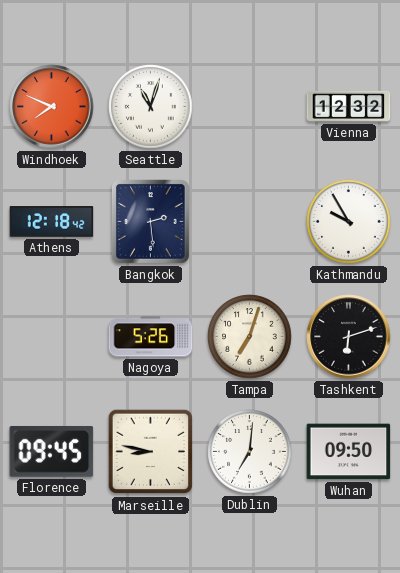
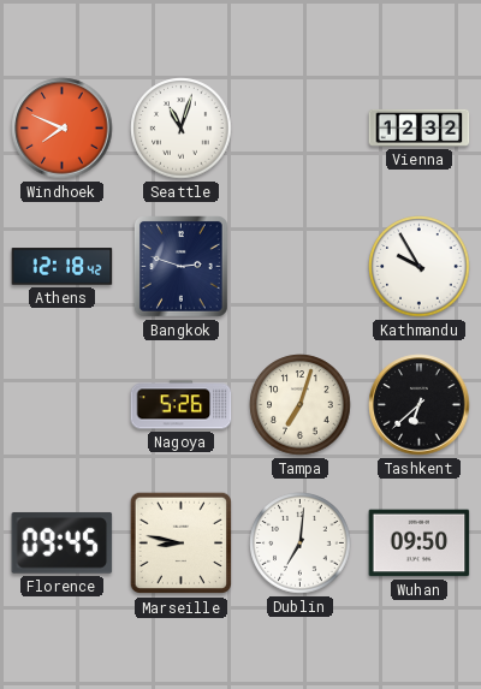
Bangkok: 2:29 -> 2:48 (182, 267)
Tashkent: 6:12 -> 6:38 (420, 405)
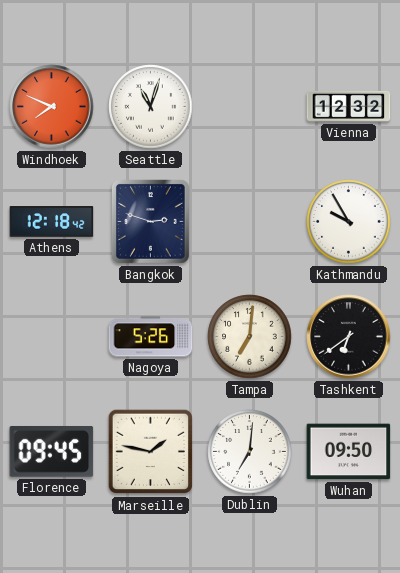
Tampa: 7:03 -> 7:01 (250, 337)
Tashkent: 6:38 -> 6:39 (349, 337)
Marseille: 8:47 -> 1:47 (151, 452)
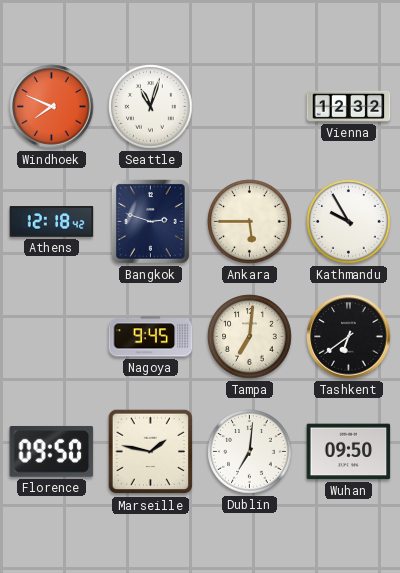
Ankara: none -> 5:45 (250, 222)
Nagoya: 5:26 -> 9:45 (151, 337)
Florence: 09:45 -> 09:50 (52, 452)
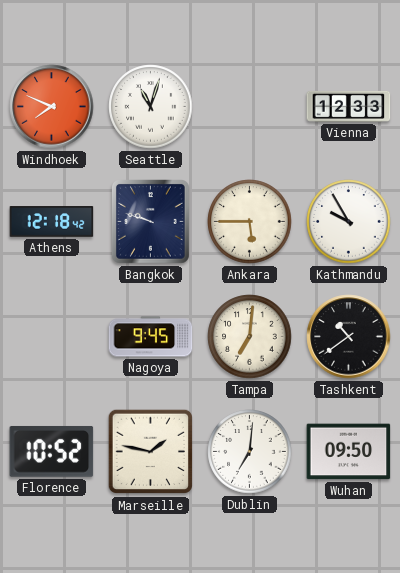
Vienna: 12:32 -> 12:33 (349, 106)
Bangkok: 2:48 -> 9:48 (151, 222)
Tashkent: 6:39 -> 10:39 (349, 337)
Florence: 09:50 -> 10:52 (52, 452)
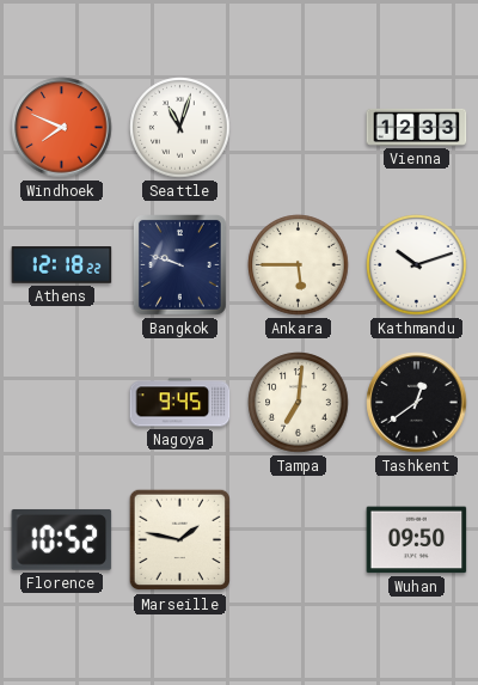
Athens: 12:18:42 -> 12:18:22 (62, 265)
Kathmandu: 9:55 -> 10:12 (417, 265)
Tashkent: 10:39 -> 12:39 (417, 403)
Dublin: 7:01 -> none (250, 452)
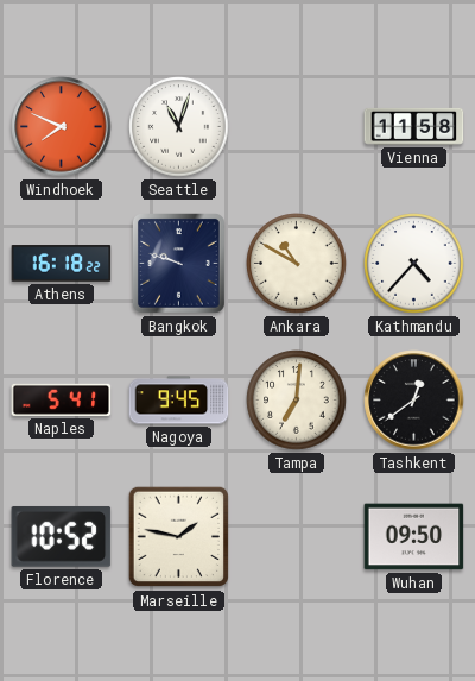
Vienna: 12:33 -> 11:58 (414, 126)
Athens: 12:18 -> 16:18 (62, 264)
Ankara: 5:45 -> 10:50 (297, 264)
Kathmandu: 10:12 -> 4:37 (414, 264)
Naples: none -> 5:41 (62, 399)
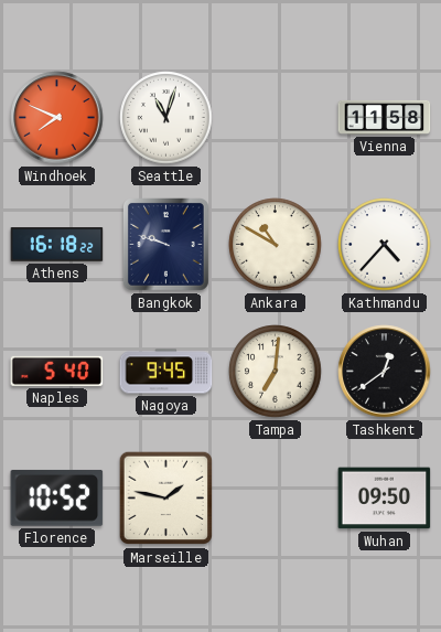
Naples: 5:41 -> 5:40 (57, 371)
